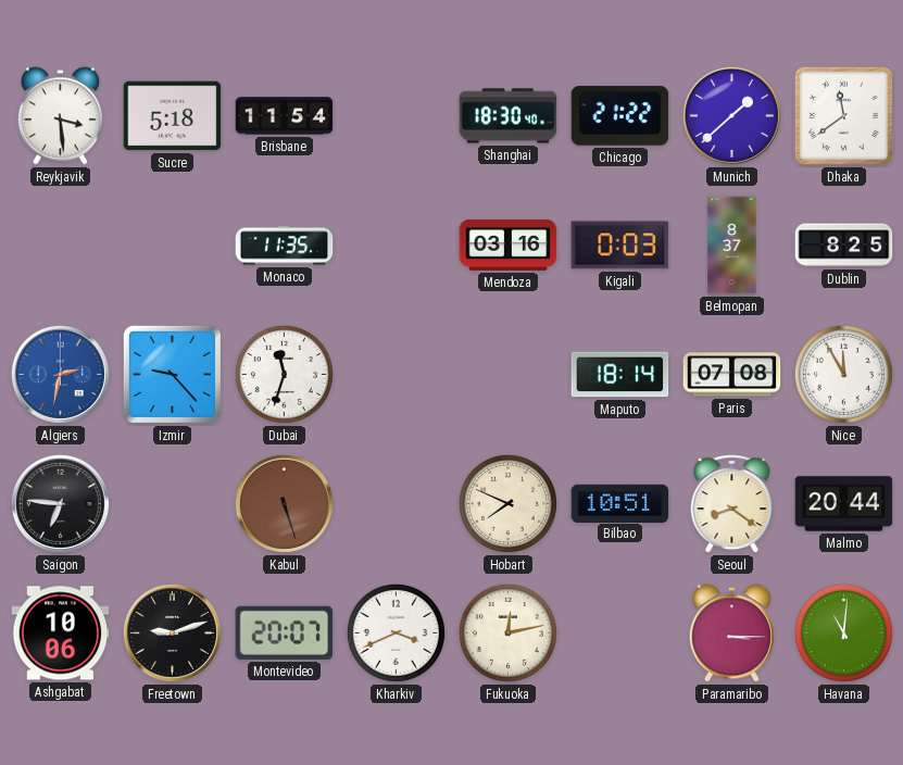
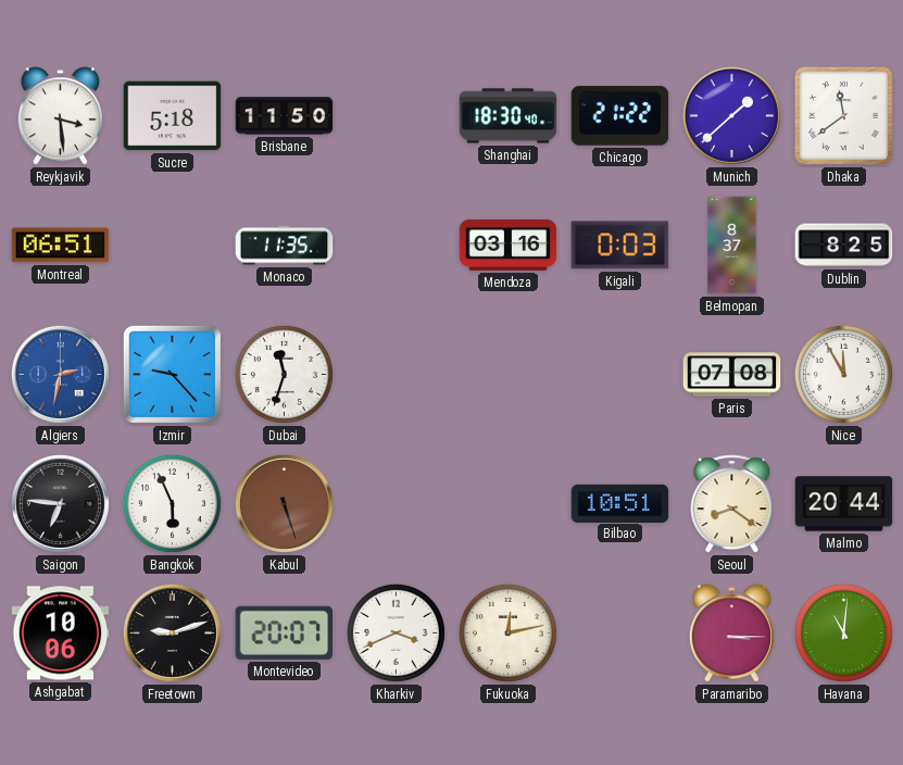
Brisbane: 11:54 -> 11:50 (285, 116)
Montreal: none -> 06:51 (61, 246)
Maputo: 18:14 -> none (620, 375)
Bangkok: none -> 5:56 (172, 503)
Hobart: 7:49 -> none (507, 503)
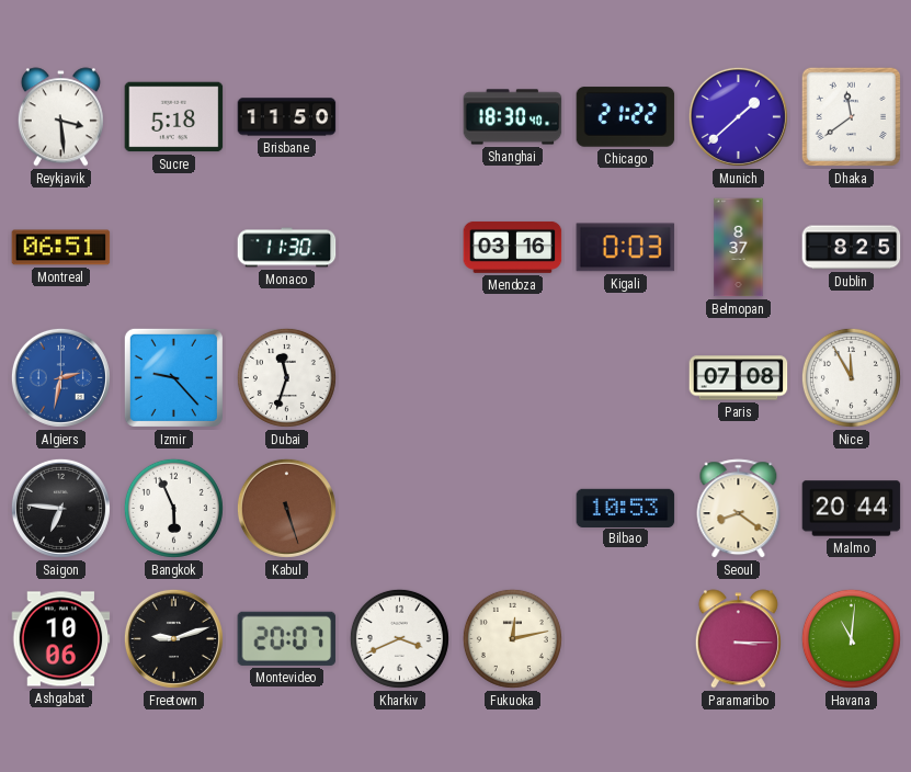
Monaco: 11:35 -> 11:30 (287, 248)
Bilbao: 10:51 -> 10:53 (626, 508)
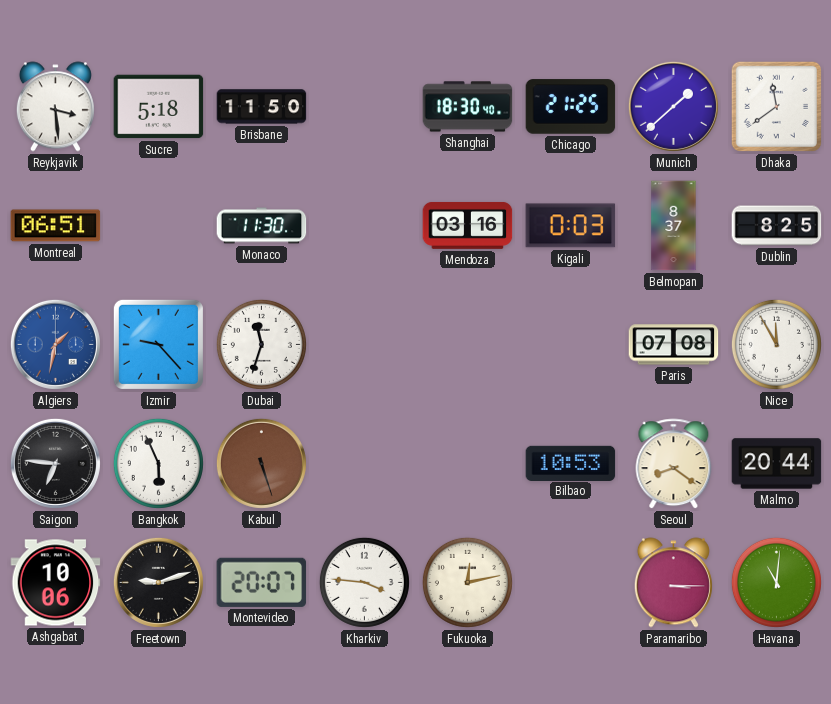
Chicago: 21:22 -> 21:25 (571, 107)
Algiers: 2:32 -> 1:32 (55, 344)
Kharkiv: 3:41 -> 3:46 (364, 582)
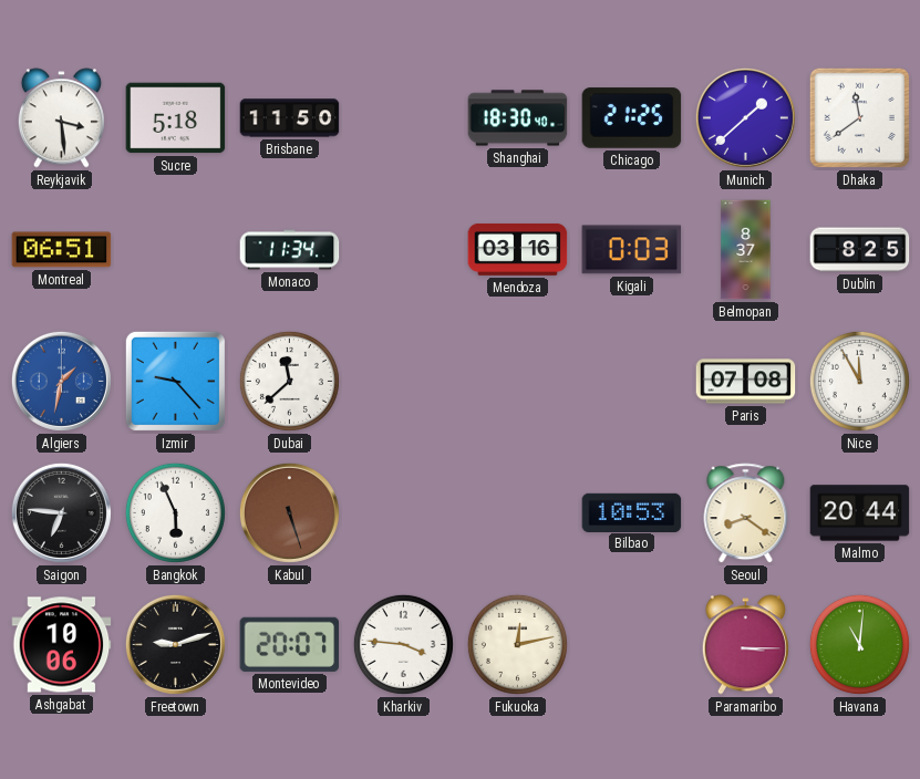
Monaco: 11:30 -> 11:34 (290, 250)
Dubai: 11:33 -> 11:38 (289, 381)
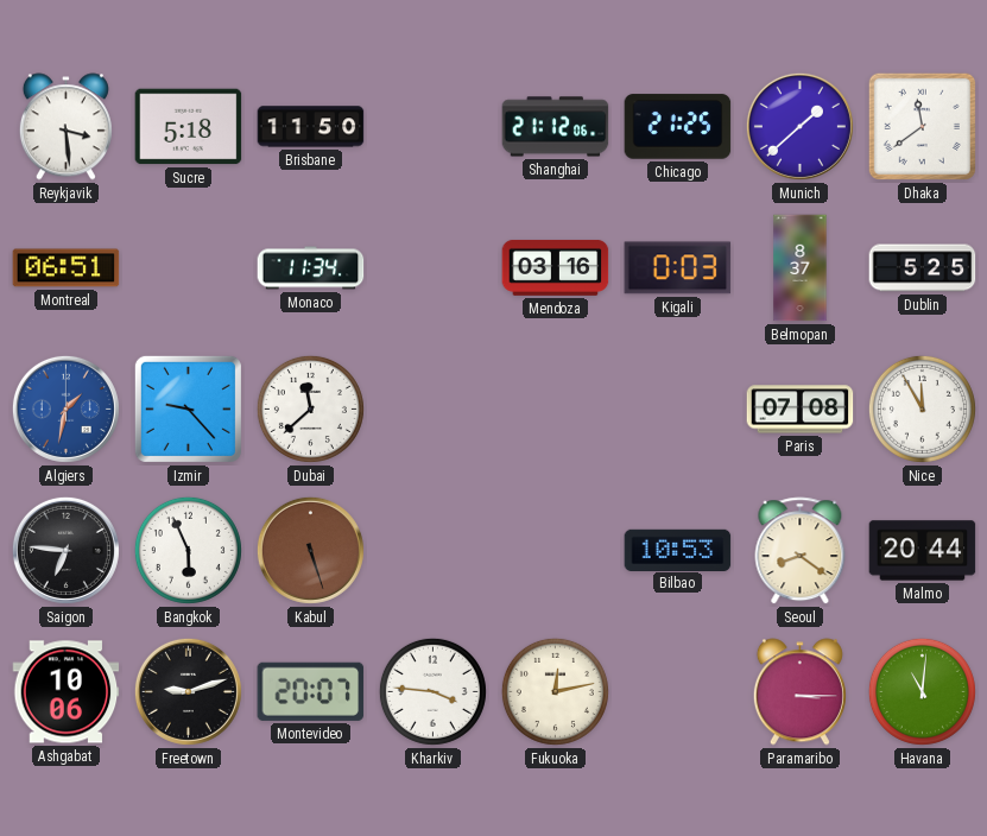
Shanghai: 18:30 -> 21:12 (556, 127)
Dublin: 8:25 -> 5:25 (923, 268)
